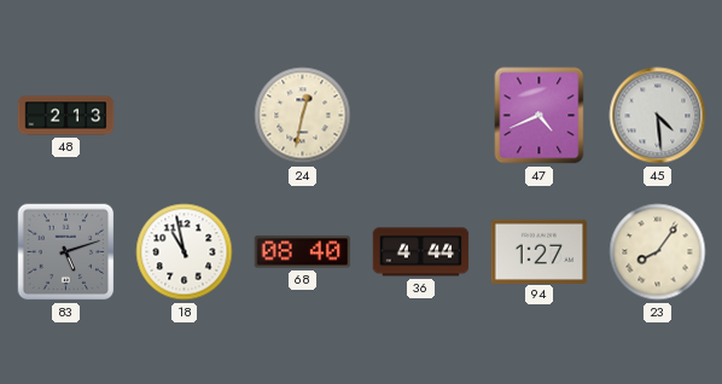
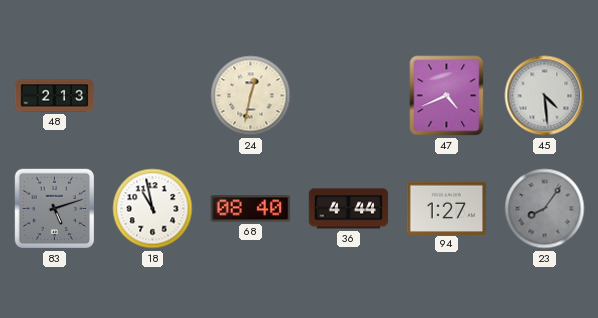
23 dial: cream -> grey (545, 209)
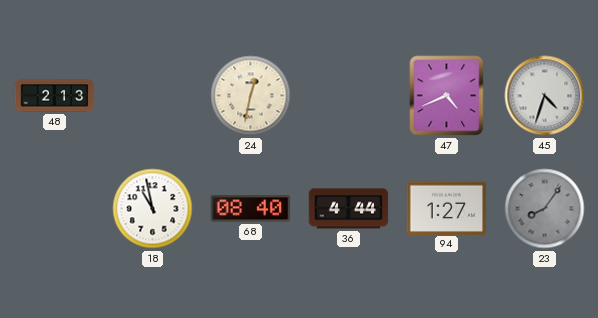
45: 4:29 -> 4:33 (545, 96)
83: 5:12 -> none (55, 209)
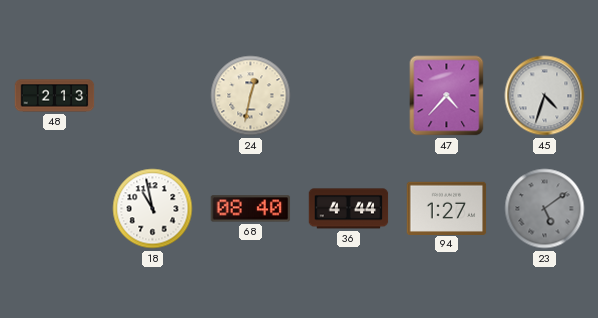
47: 4:41 -> 4:37 (447, 96)
23: 8:06 -> 5:09 (545, 209)
